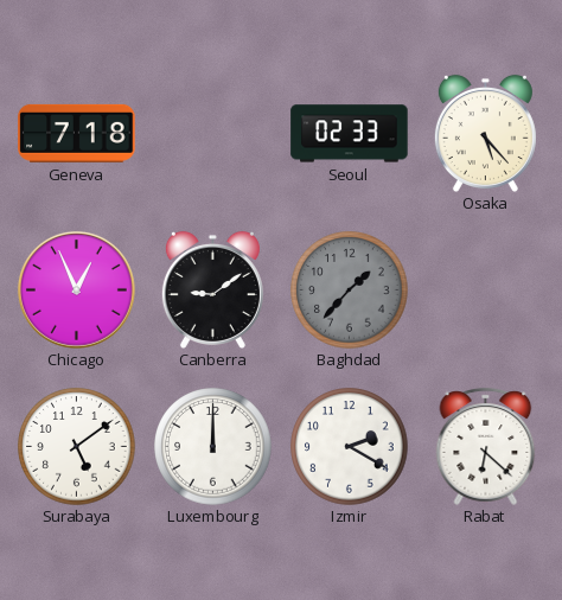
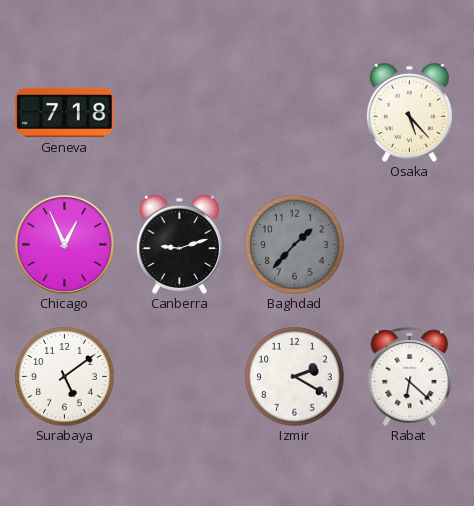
Seoul: 02:33 -> none (350, 134)
Canberra: 9:09 -> 9:12 (179, 244)
Luxembourg: 12:00 -> none (213, 447)
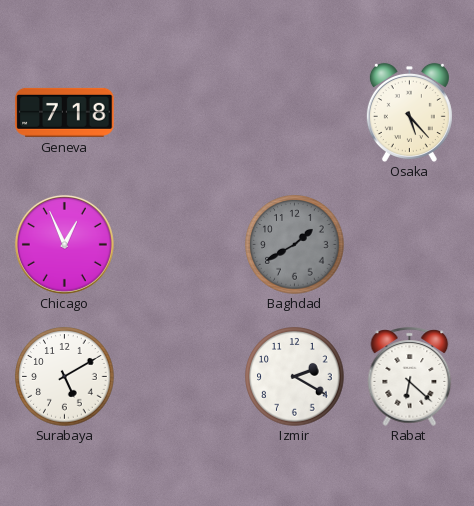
Canberra: 9:12 -> none (179, 244)
Baghdad: 1:37 -> 1:40 (295, 245)
Surabaya: 5:09 -> 5:10 (65, 377)
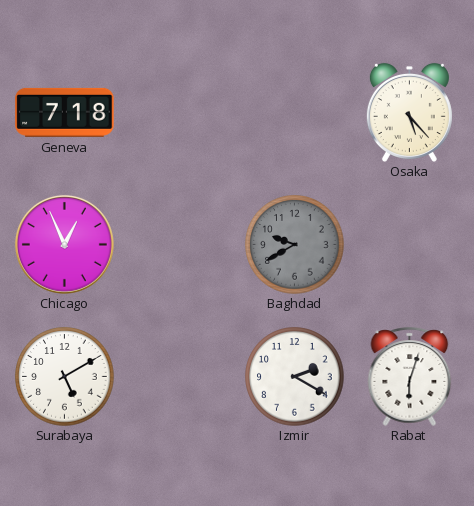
Baghdad: 1:40 -> 9:40 (295, 245)
Rabat: 6:22 -> 6:03 (410, 376)
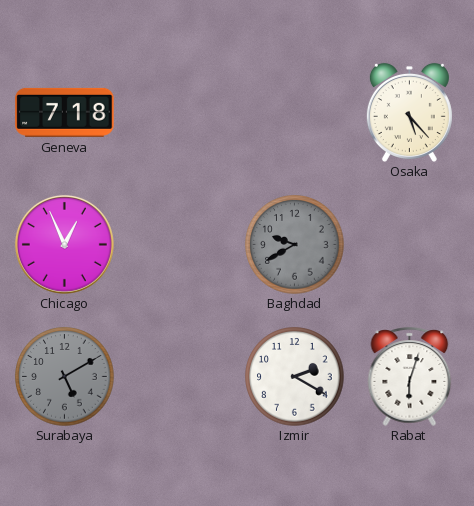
Surabaya dial: white -> grey (65, 377)
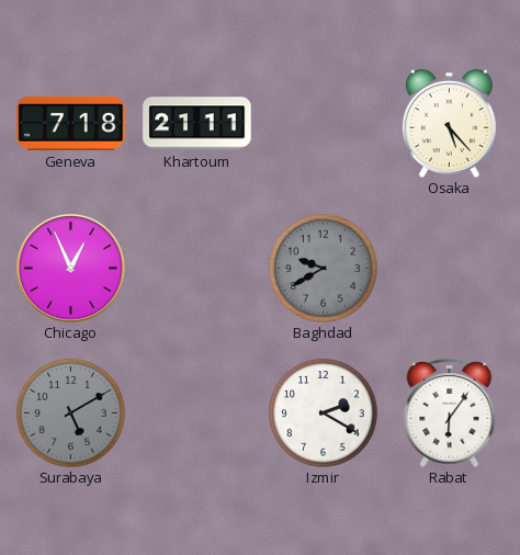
Khartoum: none -> 21:11 (197, 124)
Rabat: 6:03 -> 6:06 (450, 412)
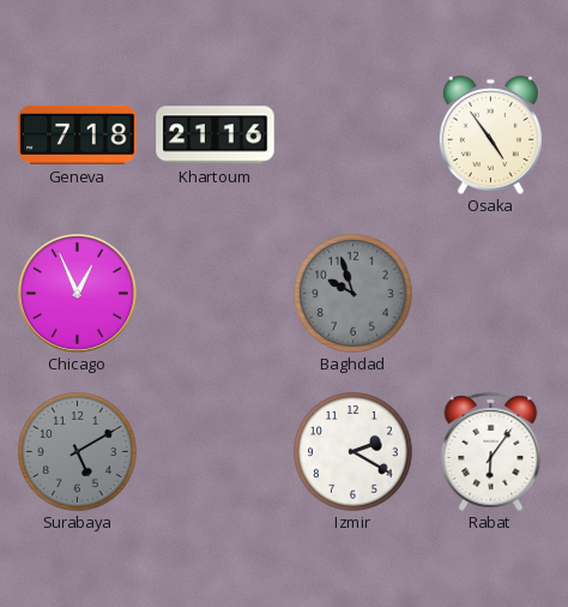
Khartoum: 21:11 -> 21:16 (216, 136)
Osaka: 5:23 -> 4:54 (490, 134)
Baghdad: 9:40 -> 9:57 (354, 294)
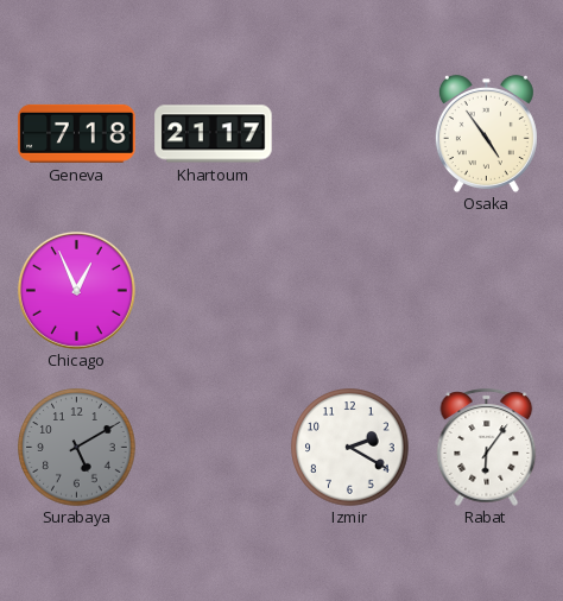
Khartoum: 21:16 -> 21:17 (214, 134)
Baghdad: 9:57 -> none (354, 294)
